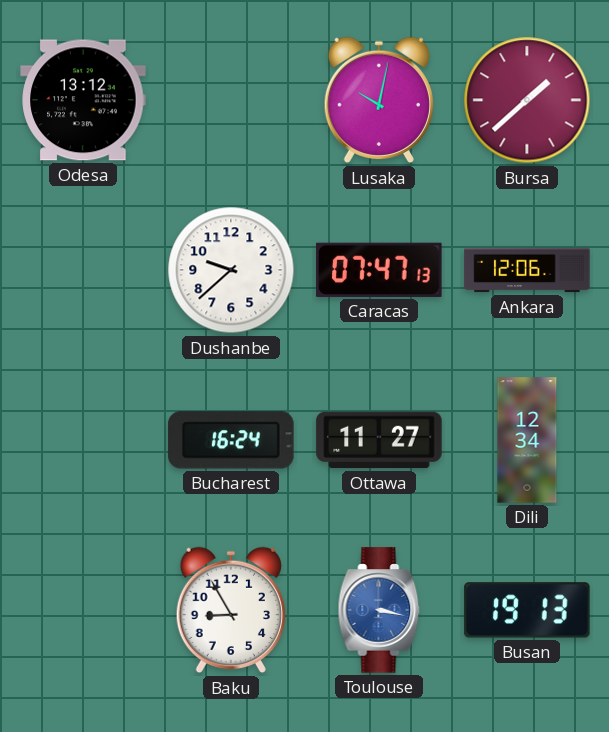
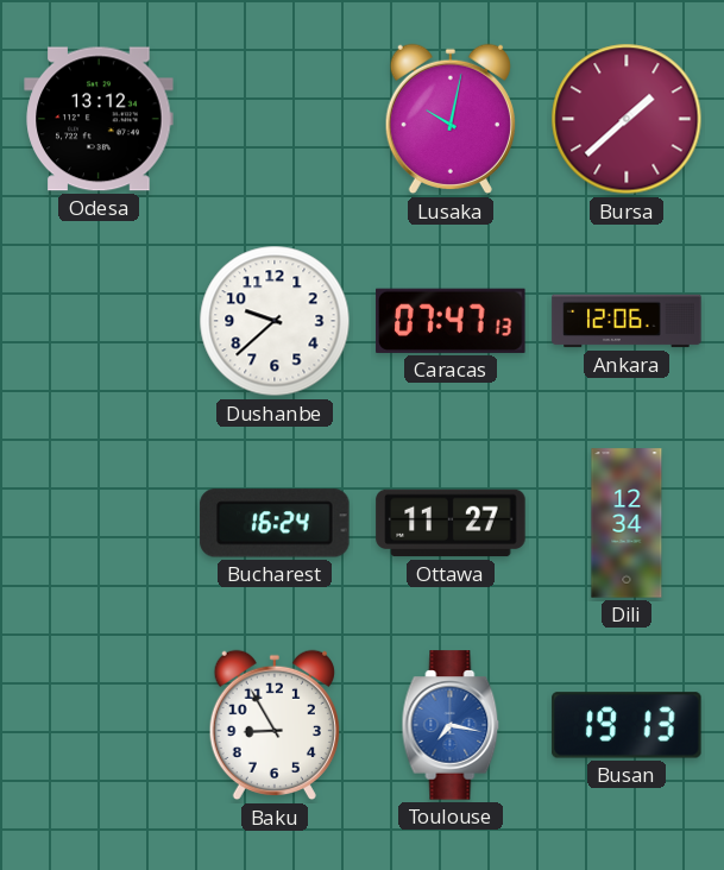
Toulouse: 3:17 -> 7:17 (451, 725)
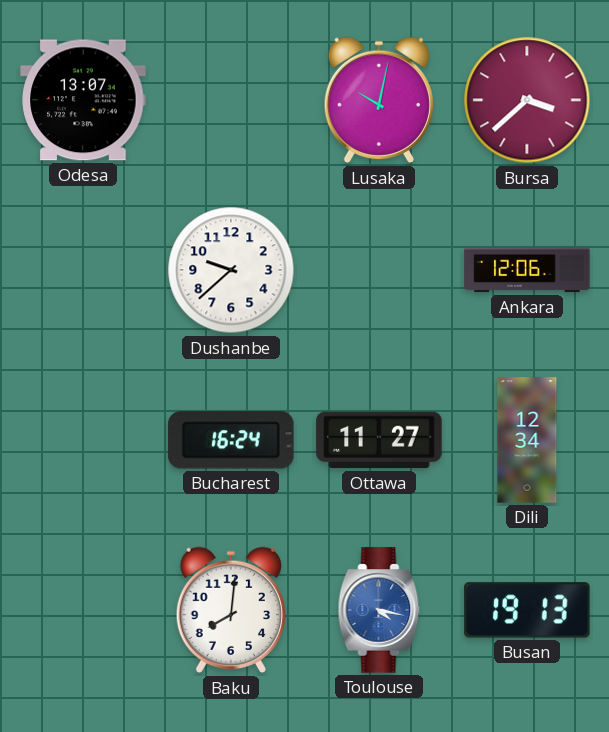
Odesa: 13:12 -> 13:07 (83, 100)
Bursa: 1:38 -> 3:38 (527, 100)
Caracas: 07:47 -> none (451, 321)
Baku: 8:55 -> 8:01 (231, 610)
Toulouse: 7:17 -> 4:17 (379, 610)
